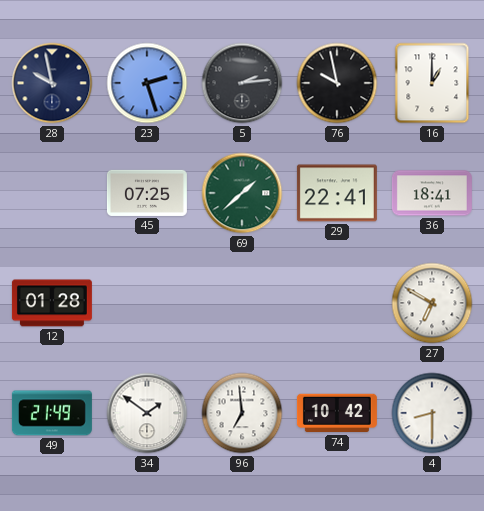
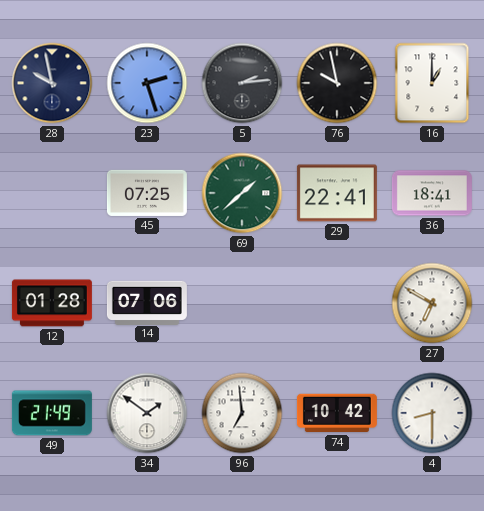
14: none -> 07:06 (147, 302)
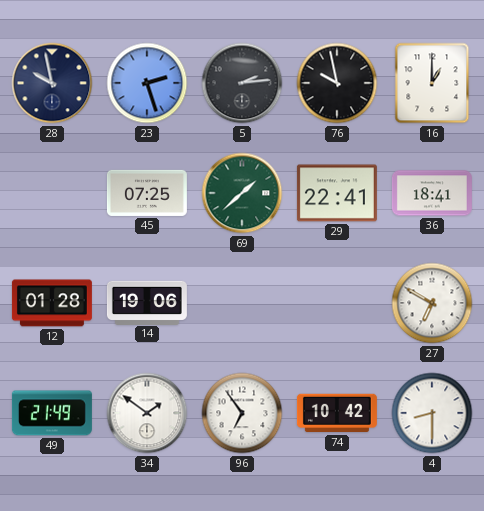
14: 07:06 -> 19:06 (147, 302)
96: 6:59 -> 6:54 (242, 413)
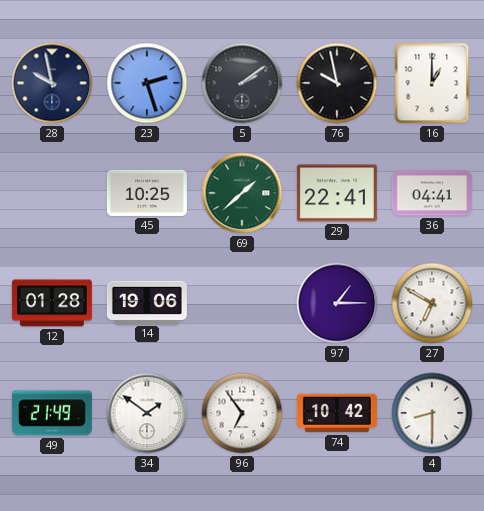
5: 2:14 -> 2:09 (242, 83)
45: 07:25 -> 10:25 (147, 193)
36: 18:41 -> 04:41 (432, 193)
97: none -> 1:15 (337, 303)
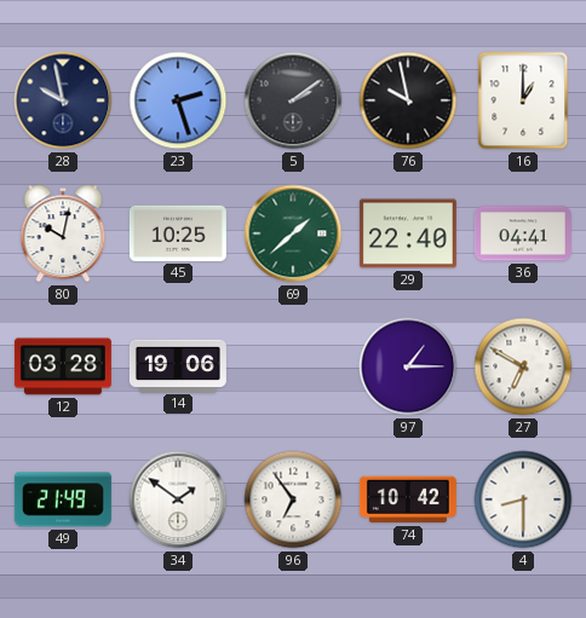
80: none -> 10:02 (63, 233)
29: 22:41 -> 22:40 (408, 233)
12: 01:28 -> 03:28 (63, 366)
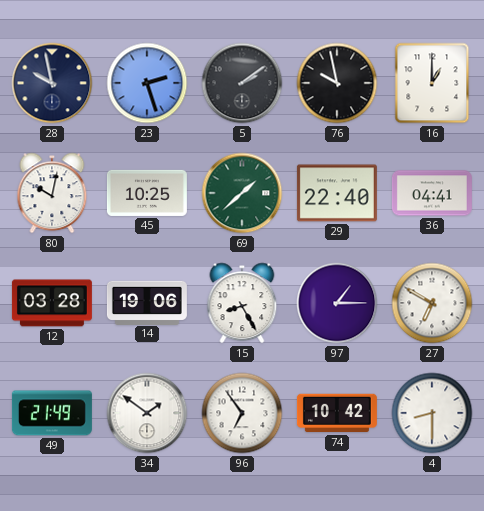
15: none -> 8:25 (242, 303)
